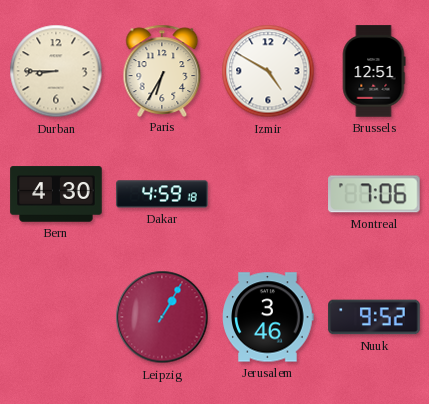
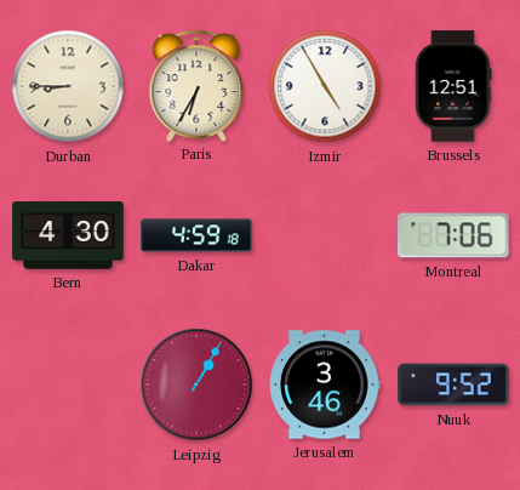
Izmir: 4:50 -> 4:55 (325, 86)
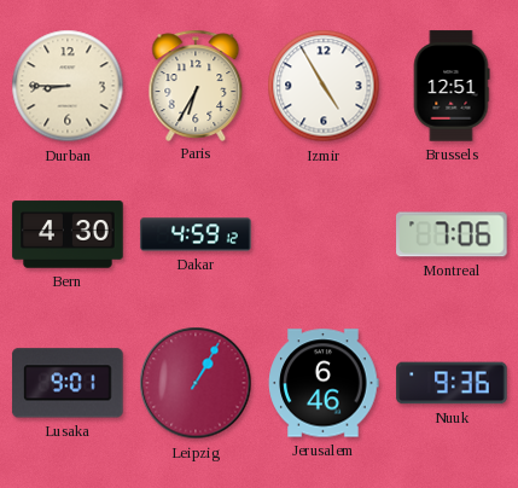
Dakar: 4:59:18 -> 4:59:12 (196, 234)
Lusaka: none -> 9:01 (68, 383)
Jerusalem: 3:46 -> 6:46 (324, 383)
Nuuk: 9:52 -> 9:36 (452, 383)
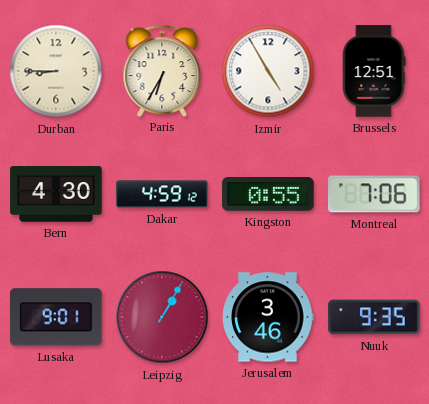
Kingston: none -> 0:55 (268, 195)
Jerusalem: 6:46 -> 3:46 (268, 317)
Nuuk: 9:36 -> 9:35 (374, 317)
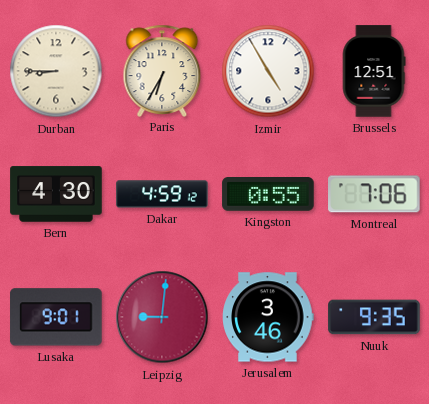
Leipzig: 1:05 -> 9:01 (162, 317)
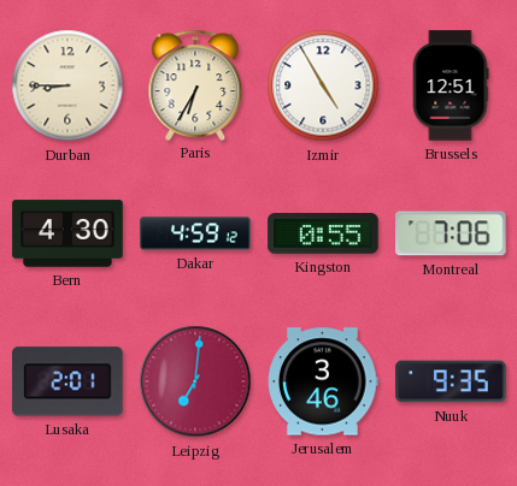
Lusaka: 9:01 -> 2:01 (67, 381)
Leipzig: 9:01 -> 7:01 (195, 381)
